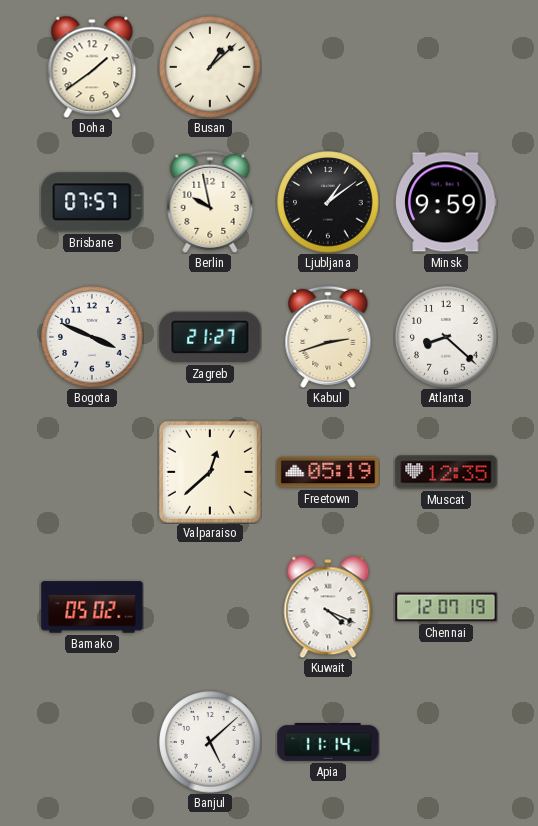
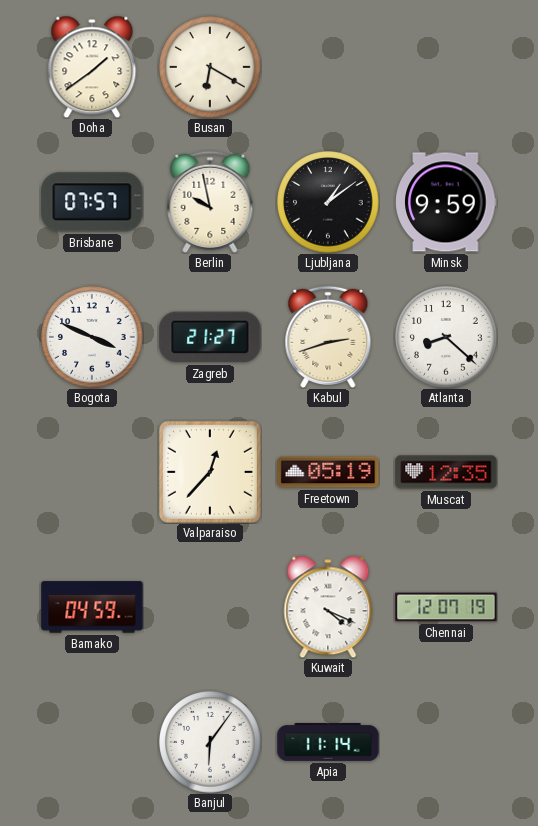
Busan: 1:08 -> 6:20 (210, 67)
Valparaiso: 12:38 -> 12:37 (210, 472)
Bamako: 05:02 -> 04:59 (92, 607)
Banjul: 5:08 -> 6:06 (210, 742)
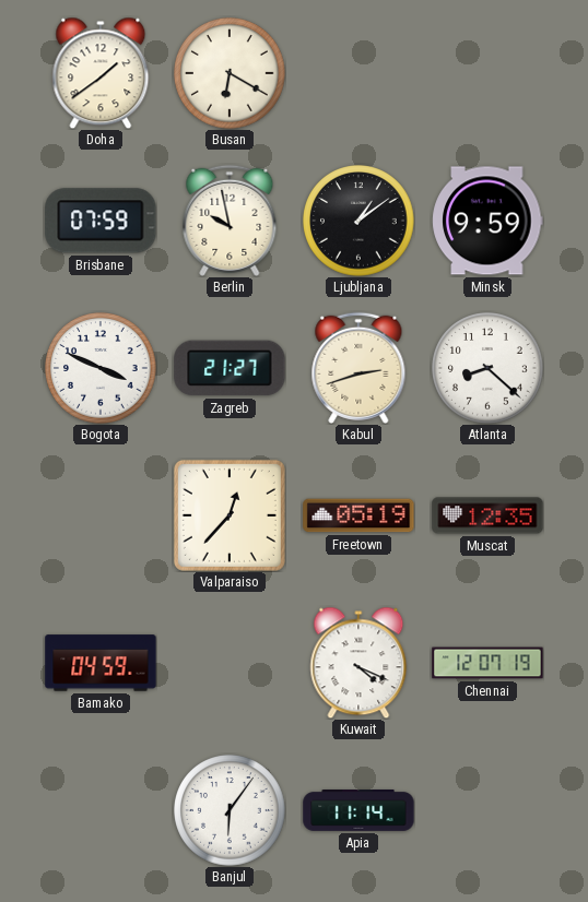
Brisbane: 07:57 -> 07:59 (101, 221)
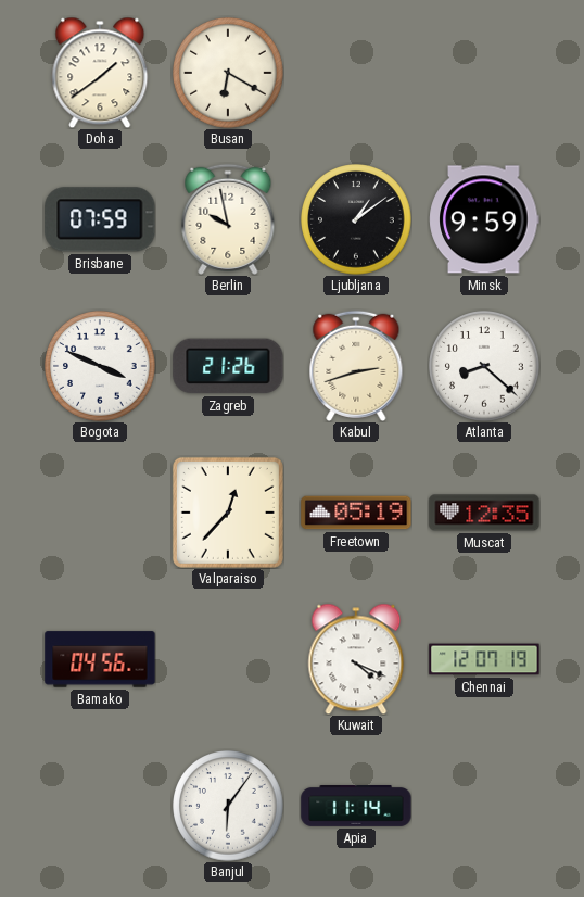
Zagreb: 21:27 -> 21:26 (228, 366)
Bamako: 04:59 -> 04:56 (100, 659)
